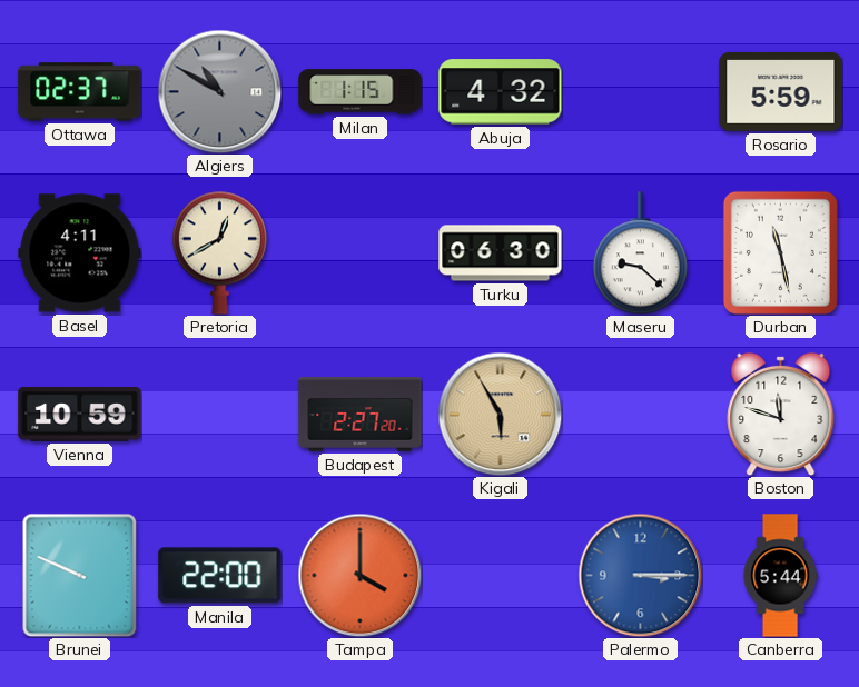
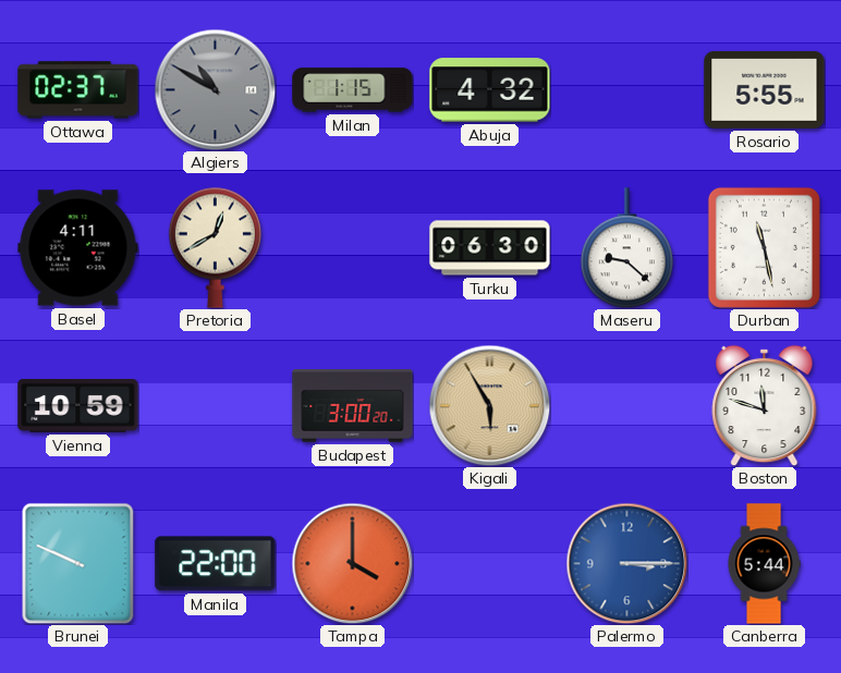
Rosario: 5:59 -> 5:55 (765, 89)
Budapest: 2:27 -> 3:00 (353, 406)
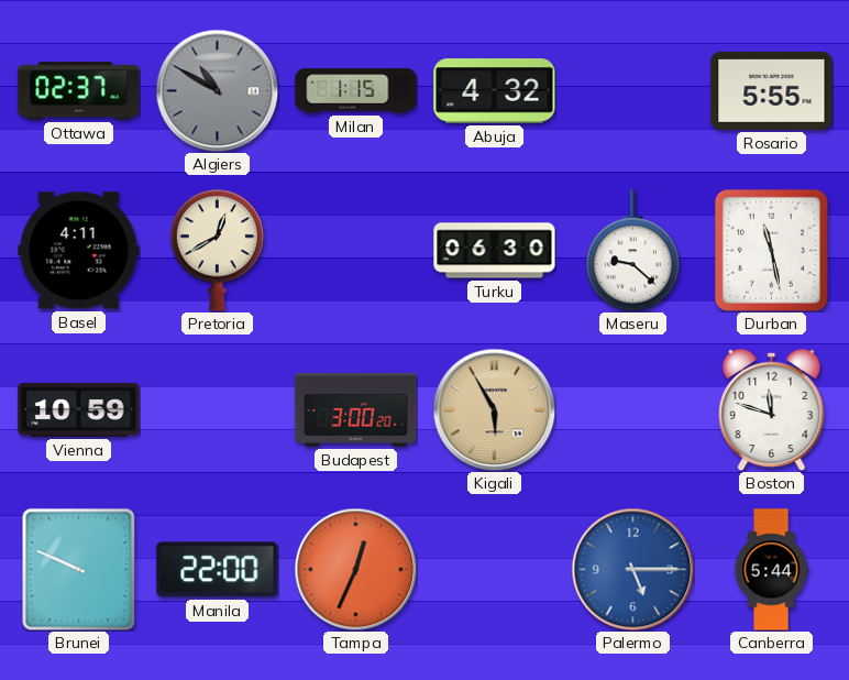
Tampa: 4:00 -> 12:34 (355, 569)
Palermo: 3:15 -> 5:15 (632, 569)
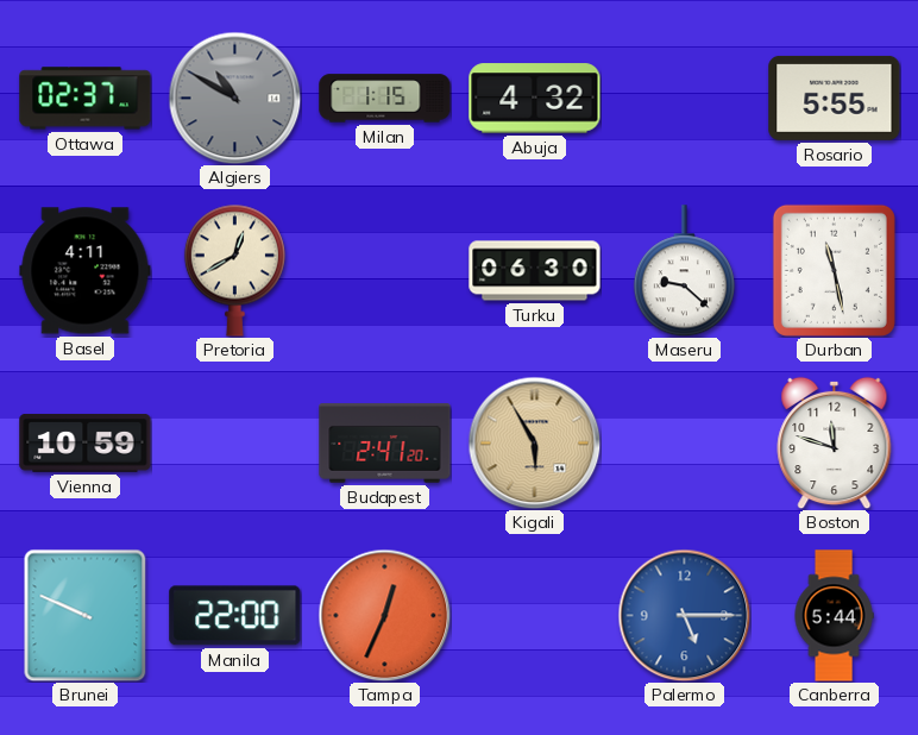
Budapest: 3:00 -> 2:41 (385, 444)
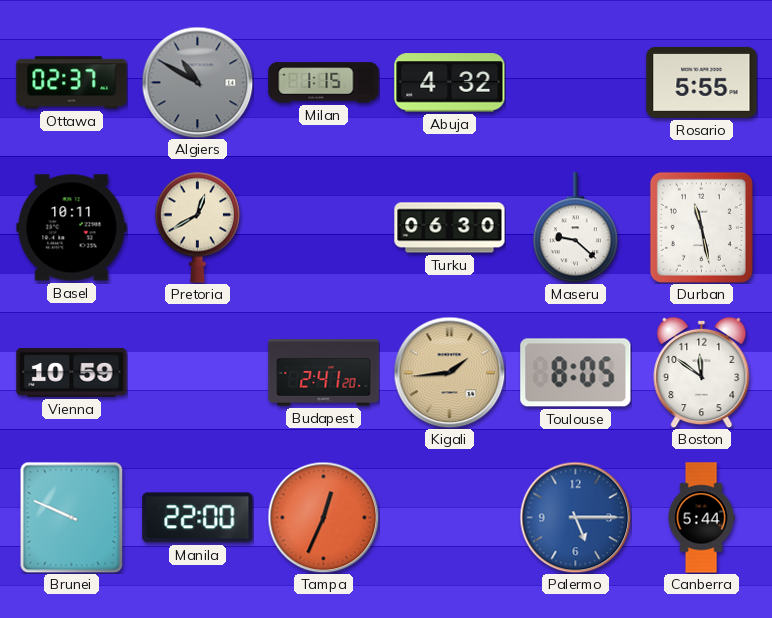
Basel: 4:11 -> 10:11 (72, 228)
Kigali: 5:55 -> 1:44 (449, 372)
Toulouse: none -> 8:05 (576, 373)
Boston: 11:48 -> 11:51 (702, 372)
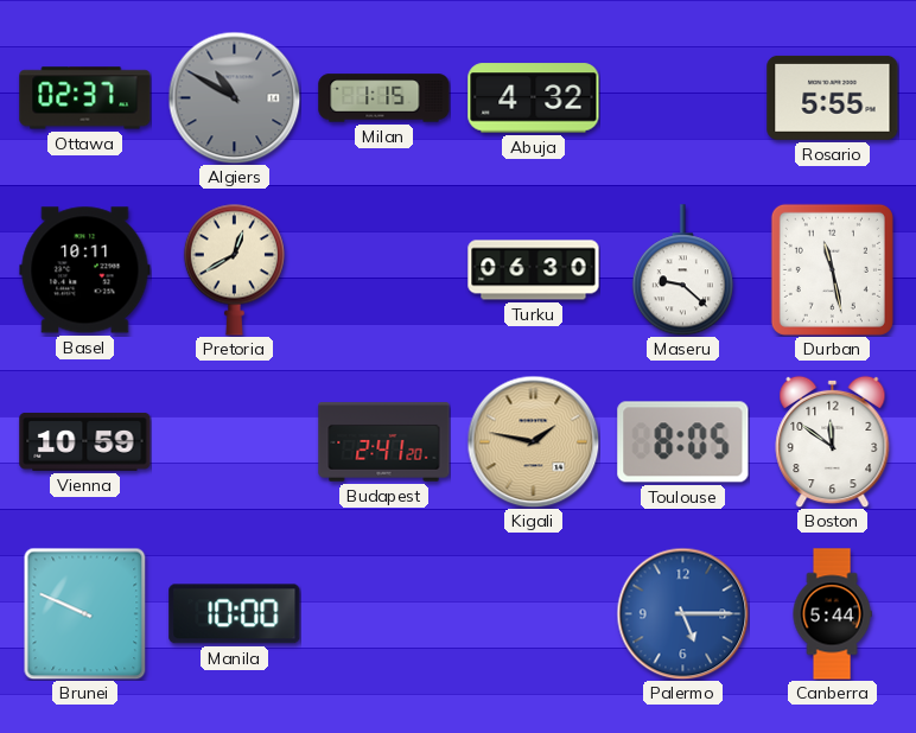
Kigali: 1:44 -> 1:47 (533, 441)
Manila: 22:00 -> 10:00 (235, 614)
Tampa: 12:34 -> none (323, 517)
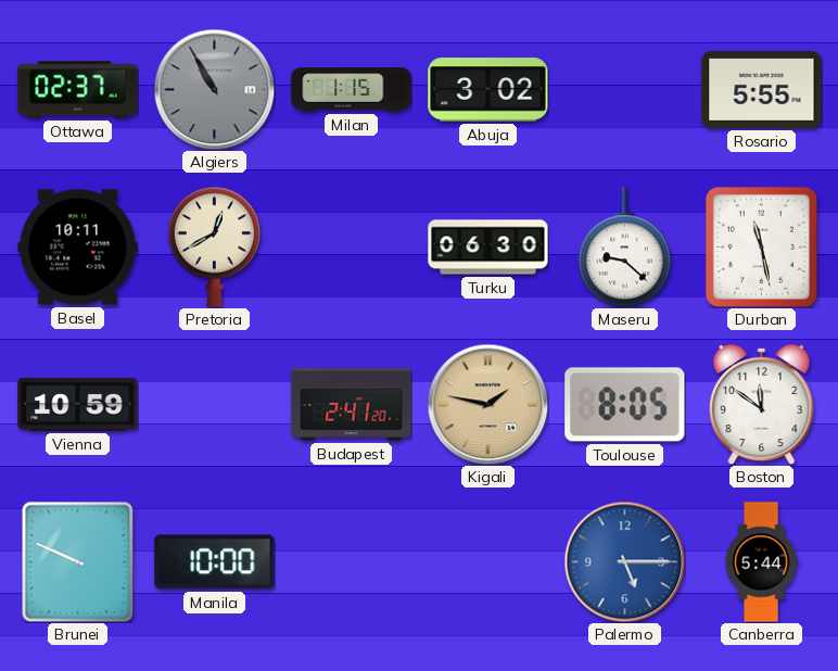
Algiers: 10:50 -> 10:55 (214, 89)
Abuja: 4:32 -> 3:02 (488, 90)
